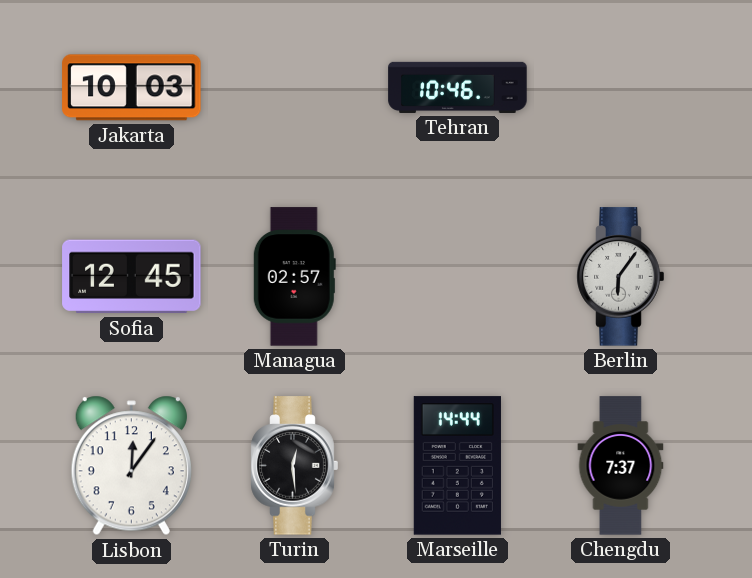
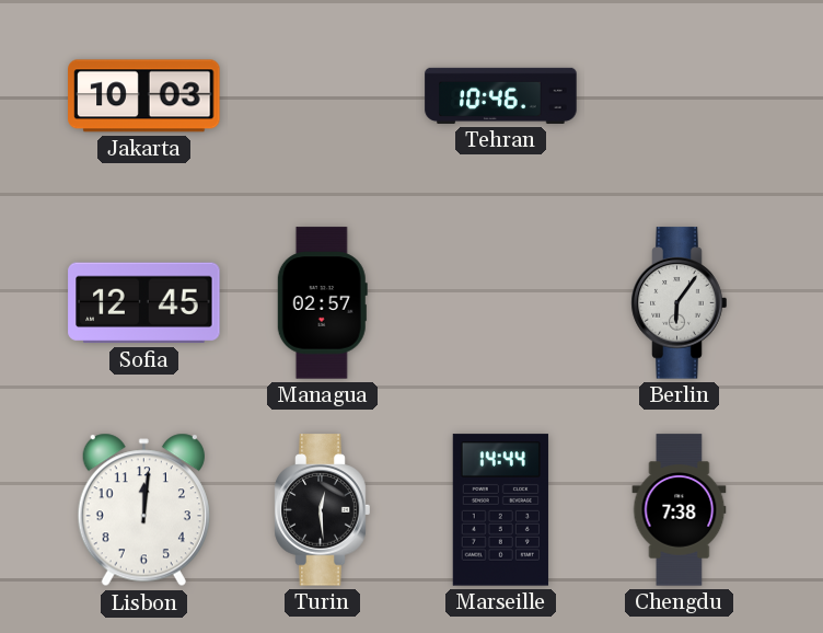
Lisbon: 12:06 -> 12:01 (143, 510)
Chengdu: 7:37 -> 7:38 (680, 510)
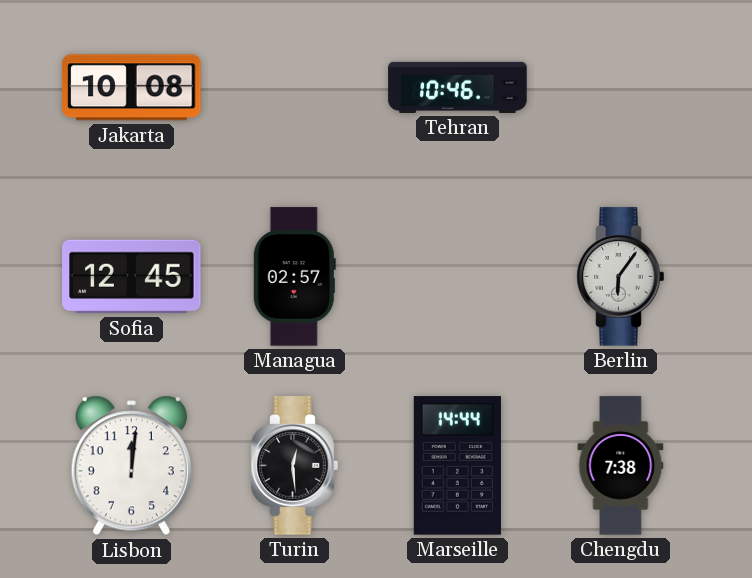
Jakarta: 10:03 -> 10:08 (132, 88)
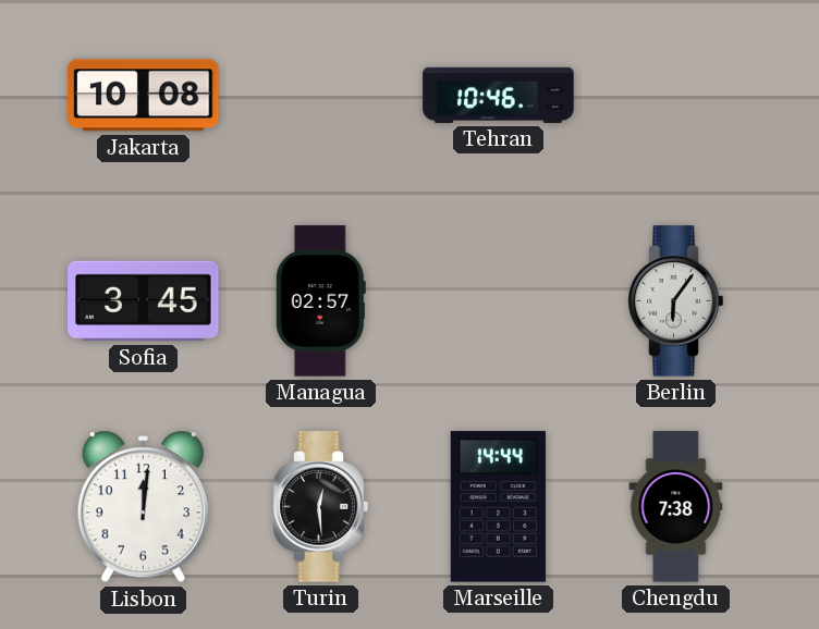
Sofia: 12:45 -> 3:45 (144, 301)
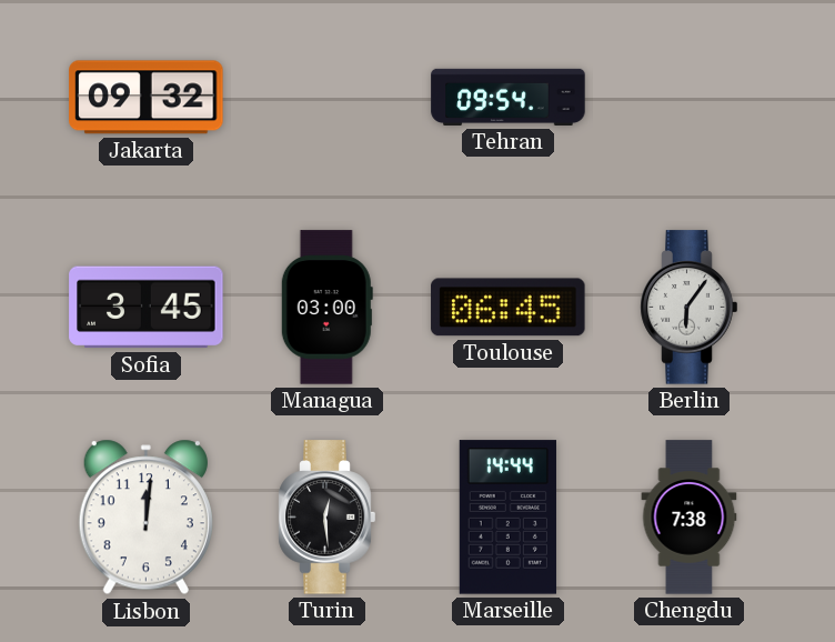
Jakarta: 10:08 -> 09:32 (147, 98)
Tehran: 10:46 -> 09:54 (509, 97)
Managua: 02:57 -> 03:00 (326, 308)
Toulouse: none -> 06:45 (509, 308)
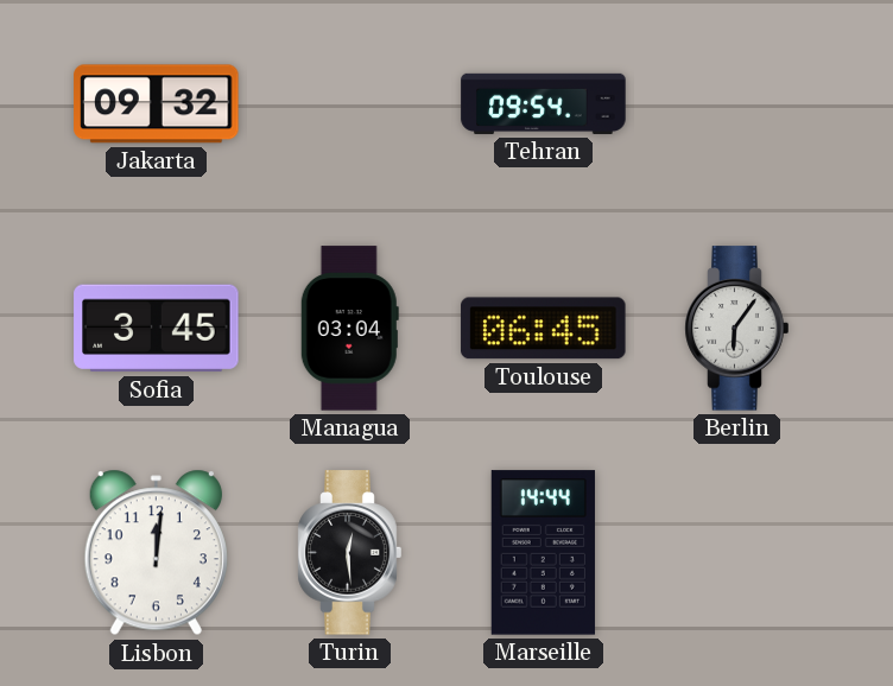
Managua: 03:00 -> 03:04 (349, 329)
Chengdu: 7:38 -> none (690, 518)
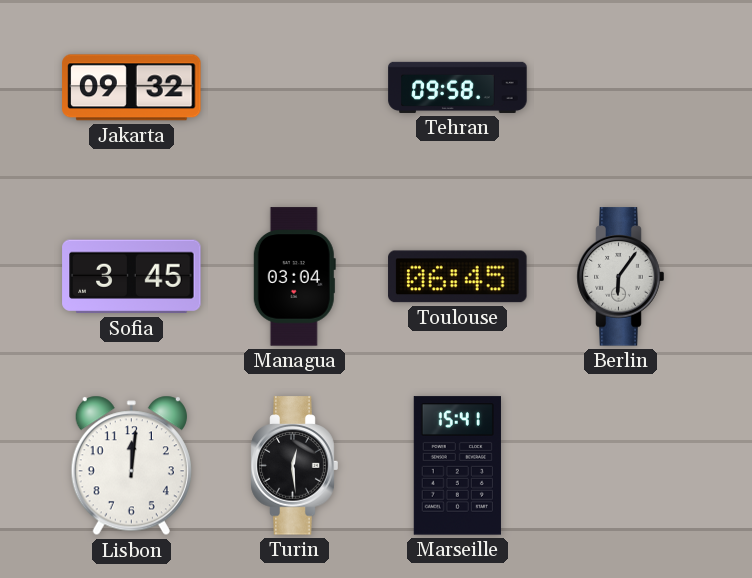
Tehran: 09:54 -> 09:58 (458, 87)
Marseille: 14:44 -> 15:41 (457, 466)
